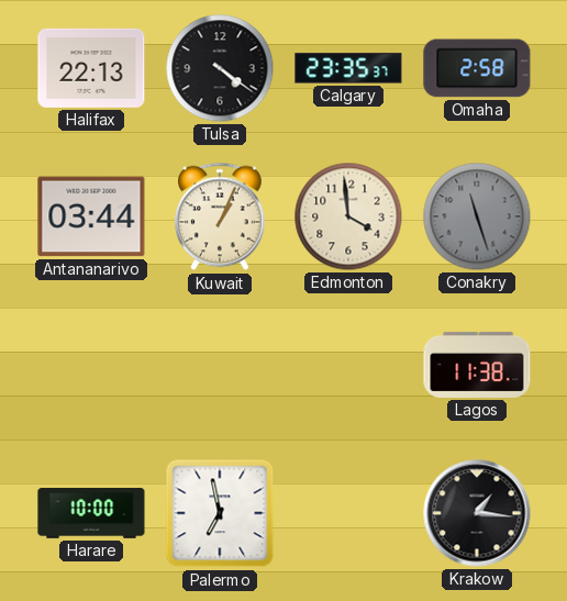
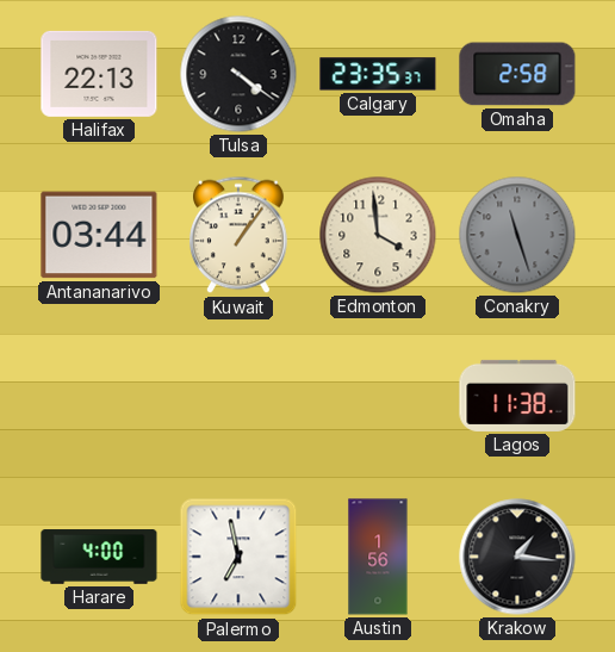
Kuwait: 1:04 -> 1:06 (240, 235)
Harare: 10:00 -> 4:00 (99, 557)
Austin: none -> 1:56 (378, 557)
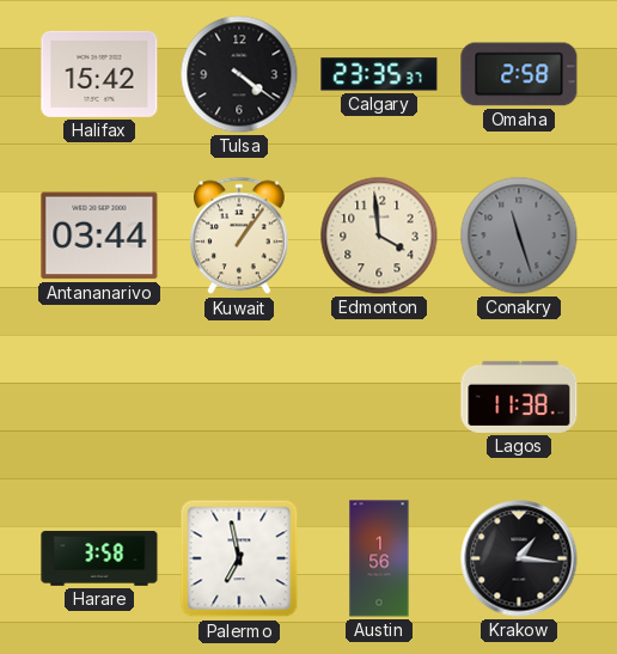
Halifax: 22:13 -> 15:42 (99, 74)
Harare: 4:00 -> 3:58 (99, 558)
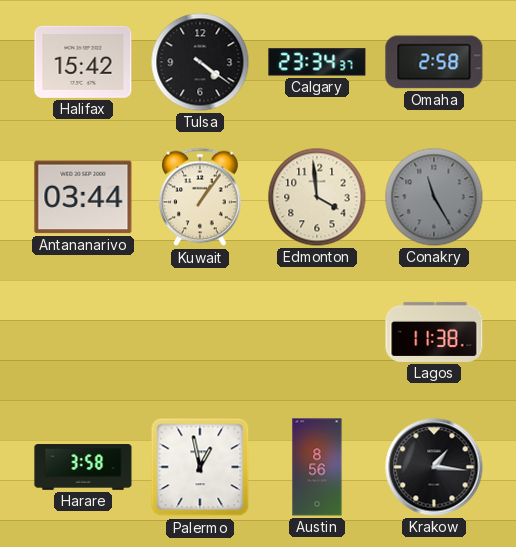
Calgary: 23:35 -> 23:34 (317, 62)
Conakry: 11:27 -> 11:25 (434, 197)
Palermo: 6:58 -> 12:58 (200, 467)
Austin: 1:56 -> 8:56 (317, 467)
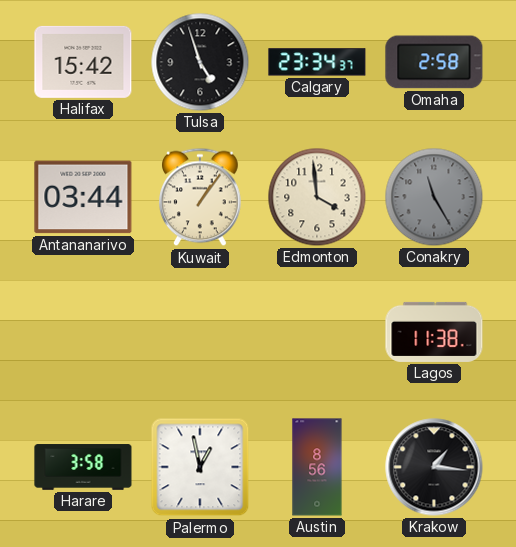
Tulsa: 4:21 -> 4:57 (200, 62)
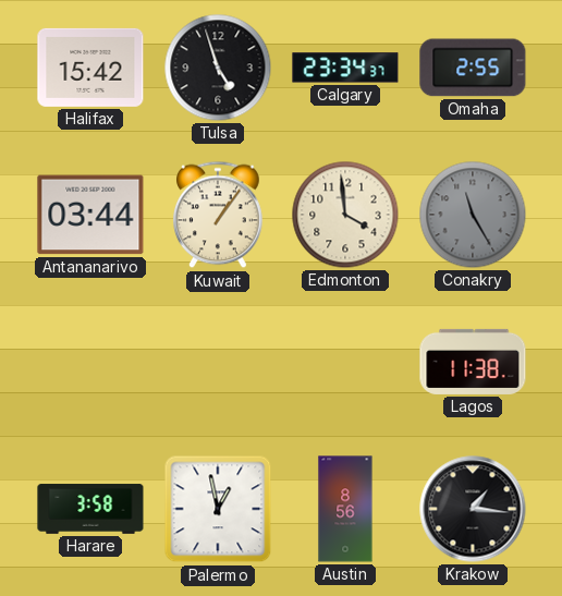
Omaha: 2:58 -> 2:55 (473, 68)
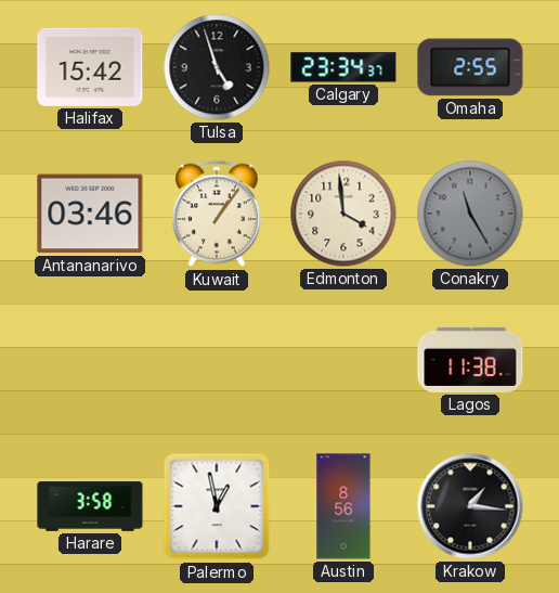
Antananarivo: 03:44 -> 03:46 (90, 214)
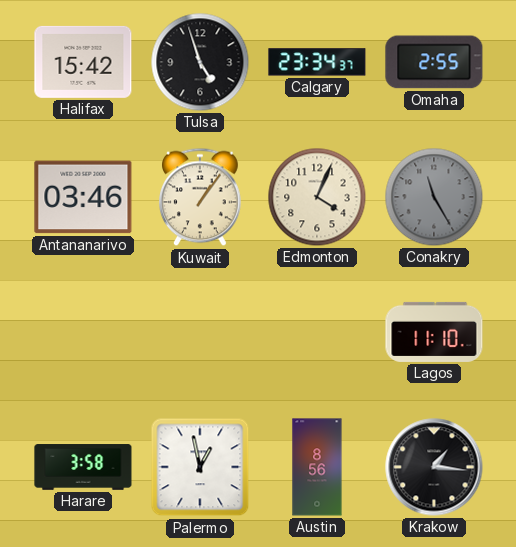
Edmonton: 3:59 -> 4:04 (317, 197)
Lagos: 11:38 -> 11:10 (434, 332)
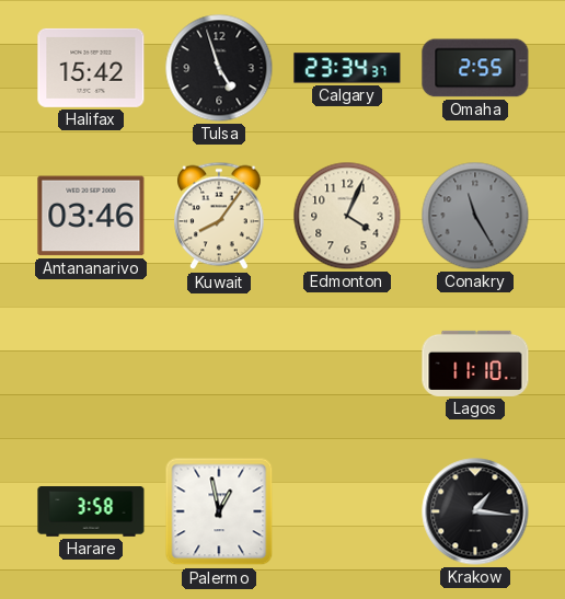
Kuwait: 1:06 -> 8:06 (220, 216)
Austin: 8:56 -> none (317, 467)
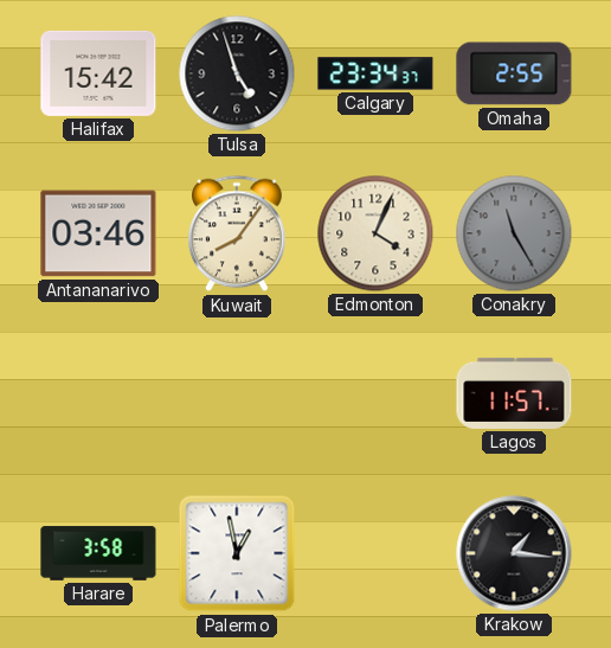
Lagos: 11:10 -> 11:57 (514, 393)
